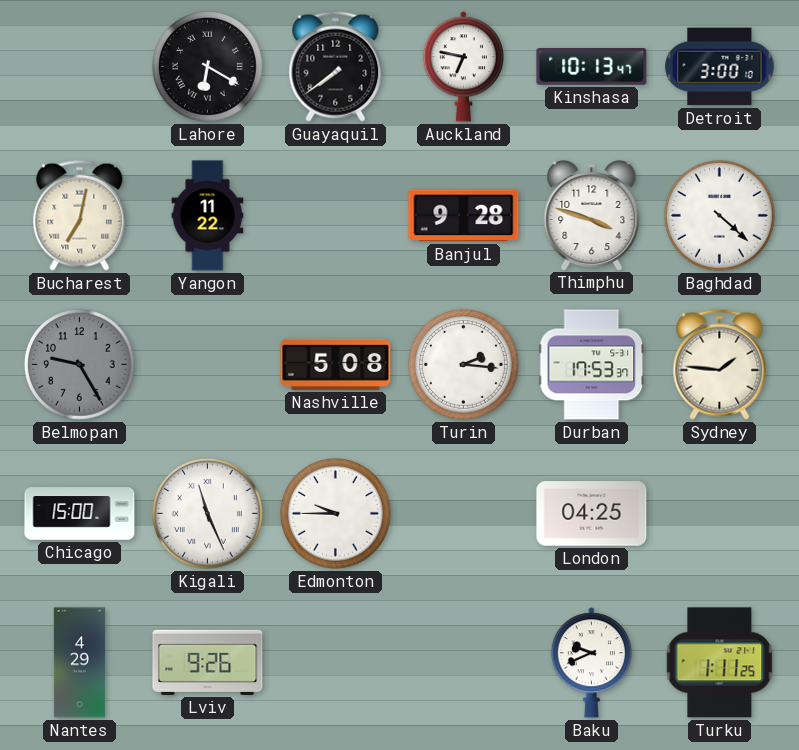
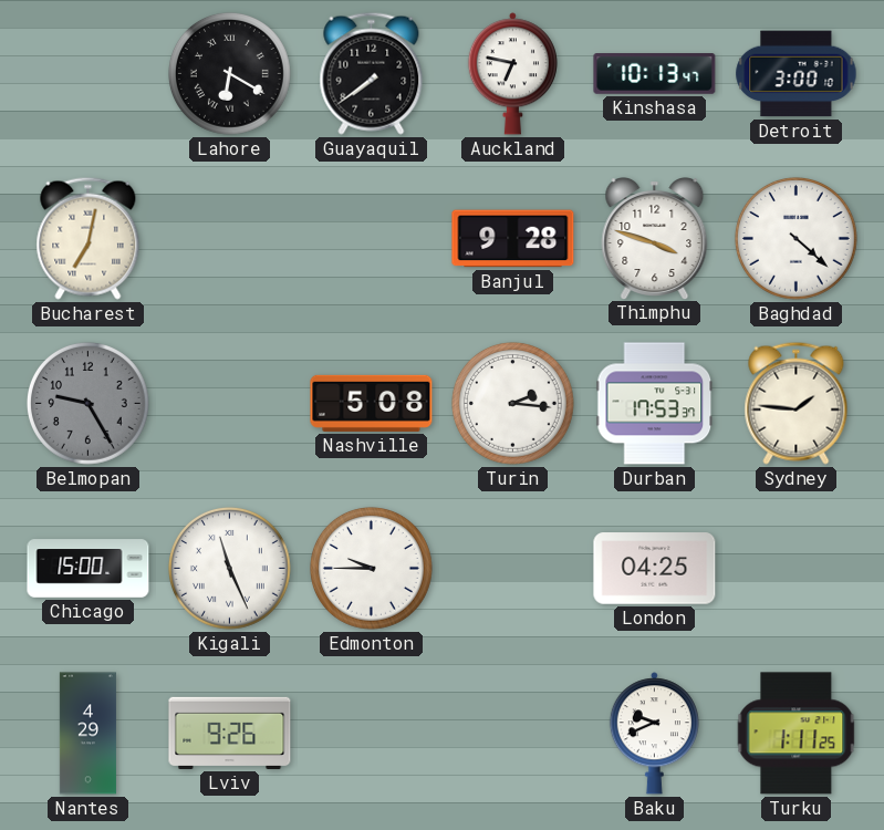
Yangon: 11:22 -> none (208, 216)
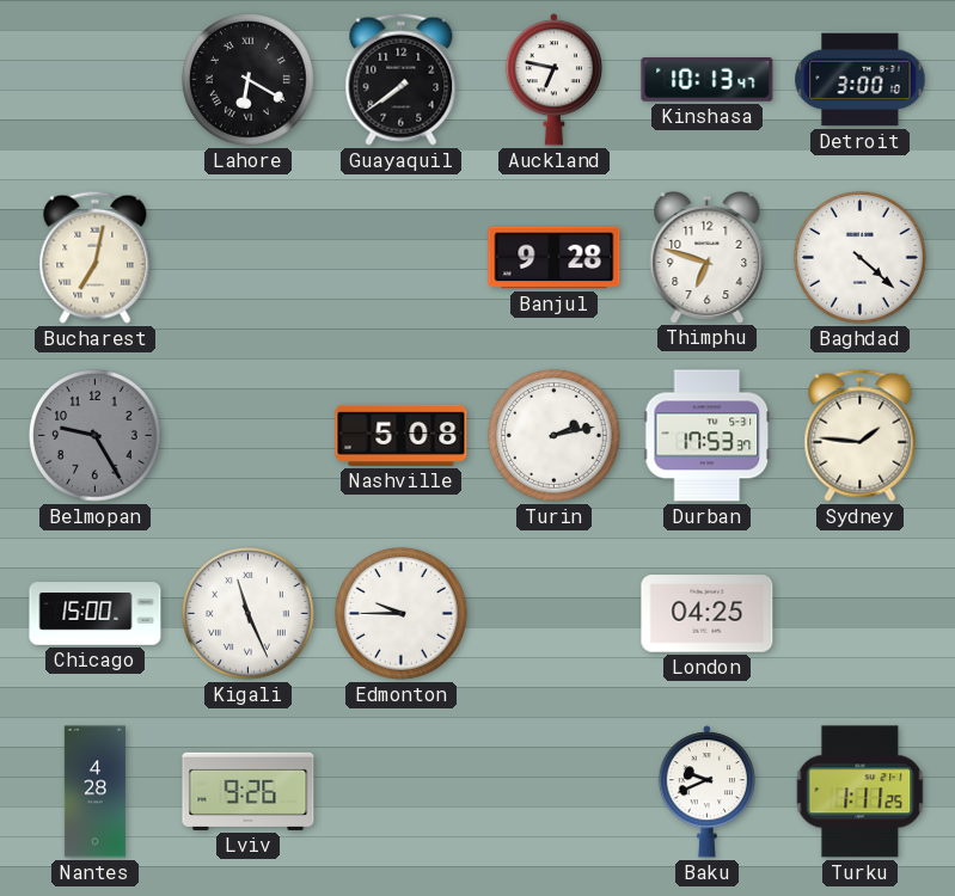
Thimphu: 3:48 -> 6:48 (708, 258)
Turin: 2:16 -> 2:13 (555, 436)
Nantes: 4:29 -> 4:28 (94, 792)
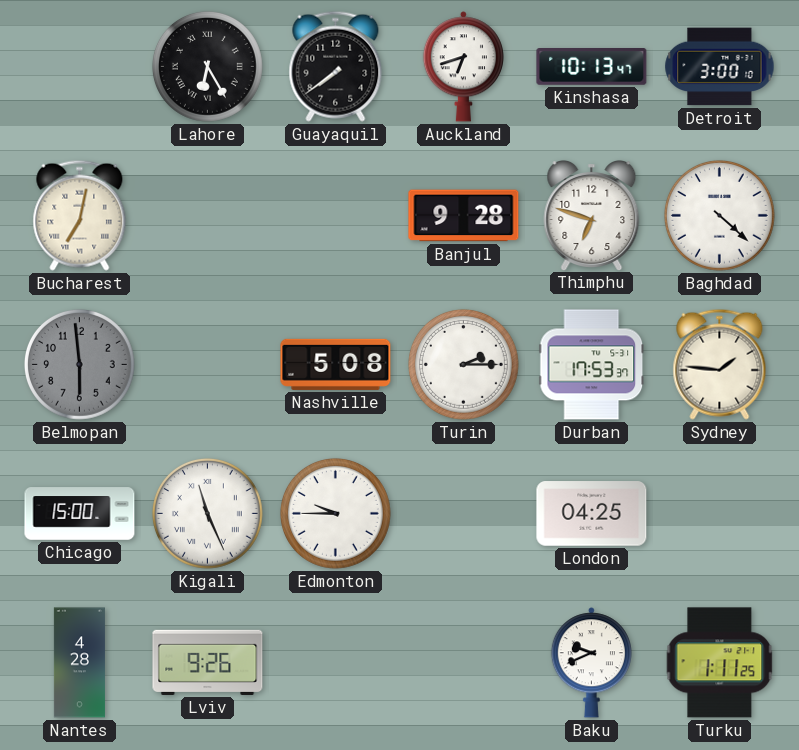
Lahore: 6:20 -> 6:25 (208, 67)
Auckland: 6:47 -> 6:42 (463, 67)
Belmopan: 9:25 -> 5:59 (80, 365)
Turin: 2:13 -> 2:15 (464, 365)
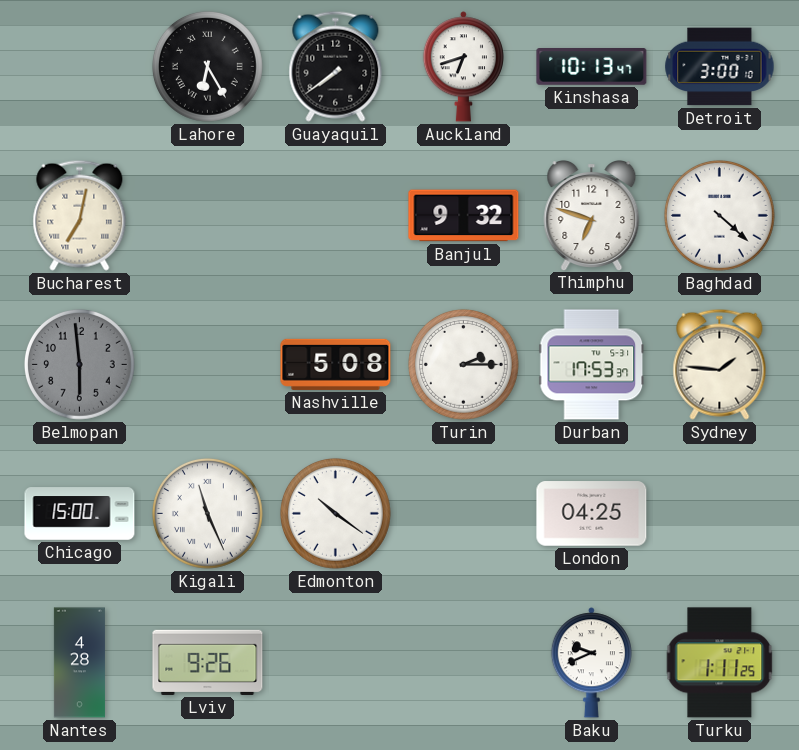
Banjul: 9:28 -> 9:32 (464, 216)
Edmonton: 9:45 -> 10:21 (336, 514)
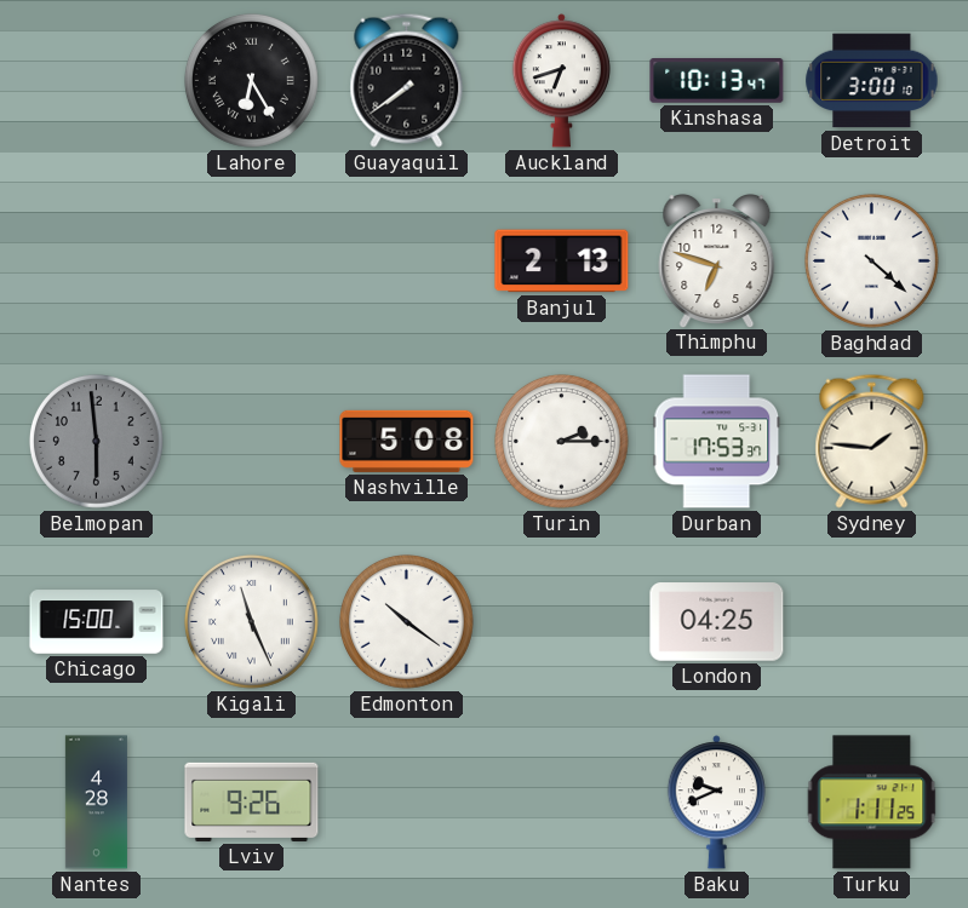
Bucharest: 7:02 -> none (80, 215)
Banjul: 9:32 -> 2:13 (562, 262)
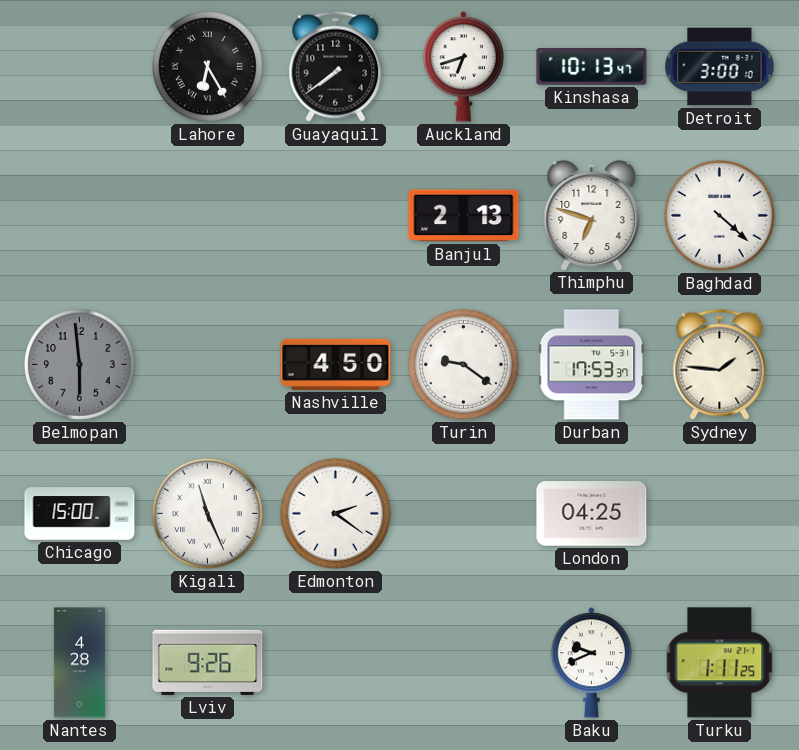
Nashville: 5:08 -> 4:50 (336, 364)
Turin: 2:15 -> 9:21 (464, 365)
Edmonton: 10:21 -> 2:21 (336, 514)
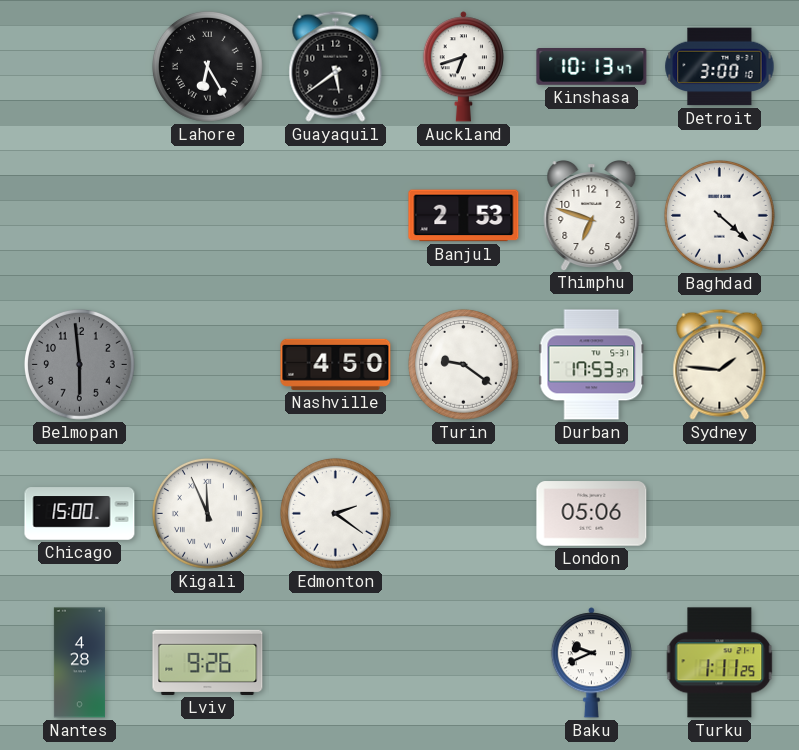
Guayaquil: 7:39 -> 5:39 (336, 66)
Banjul: 2:13 -> 2:53 (464, 216)
Kigali: 11:26 -> 11:56 (208, 514)
London: 04:25 -> 05:06 (592, 514)
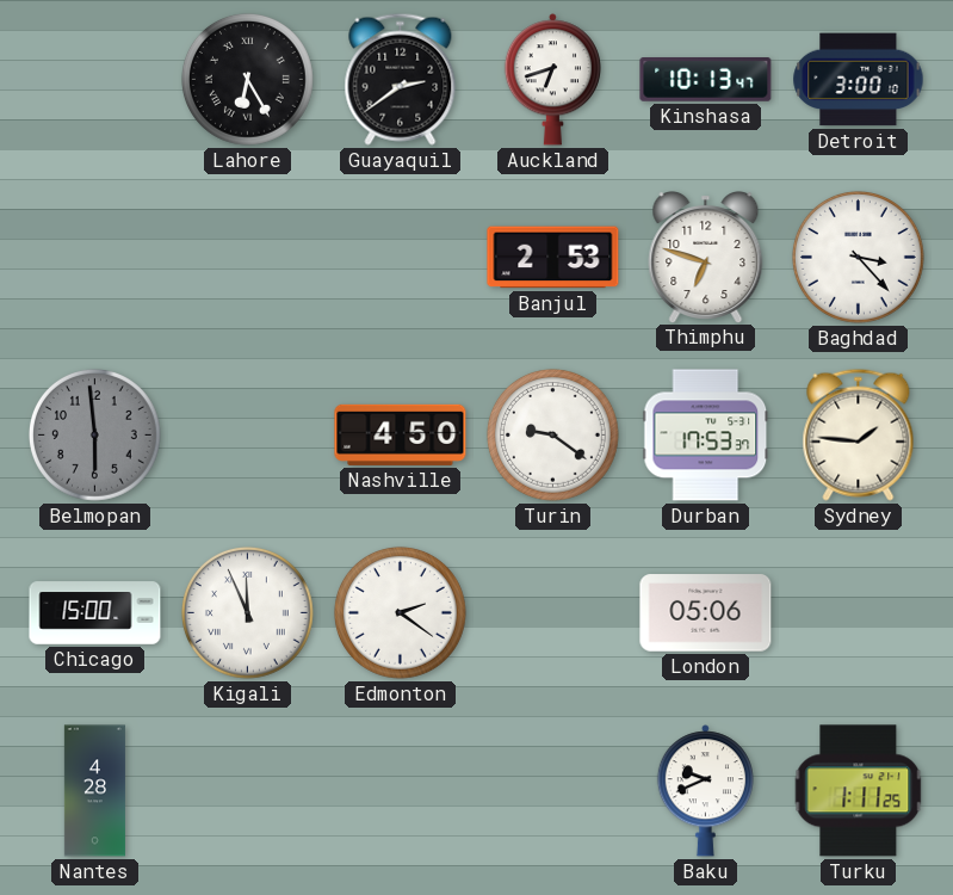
Guayaquil: 5:39 -> 2:39 (401, 79)
Baghdad: 4:22 -> 3:23 (859, 258)
Lviv: 9:26 -> none (208, 662)
